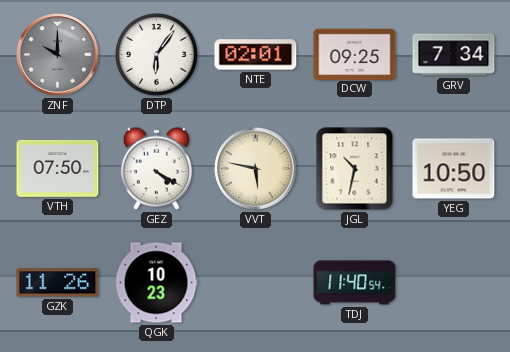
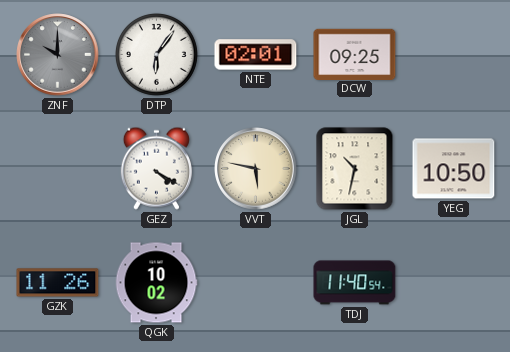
GRV: 7:34 -> none (454, 55)
VTH: 07:50 -> none (58, 168)
QGK: 10:23 -> 10:02 (156, 283)
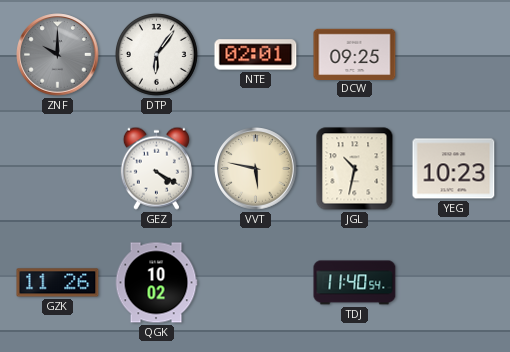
YEG: 10:50 -> 10:23 (454, 169)
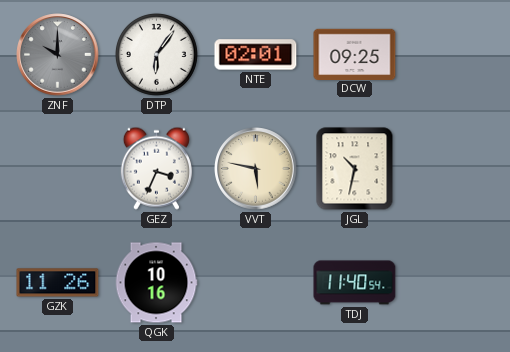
GEZ: 4:20 -> 3:34 (156, 168)
YEG: 10:23 -> none (454, 169)
QGK: 10:02 -> 10:16 (156, 283)
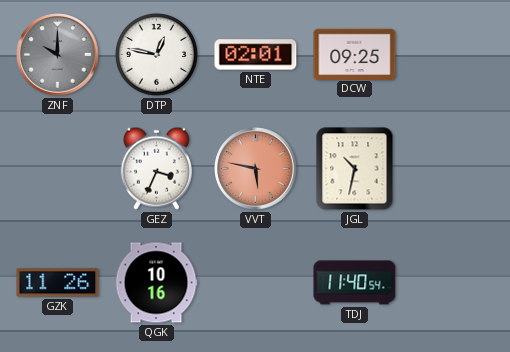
DTP: 6:06 -> 12:47 (156, 54)
VVT dial: cream -> salmon (256, 169)
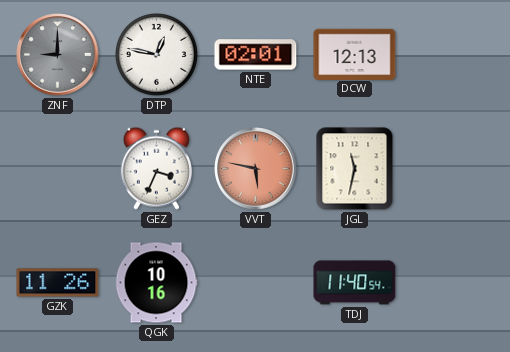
ZNF: 10:00 -> 9:00 (58, 55)
DCW: 09:25 -> 12:13 (355, 54)
JGL: 10:32 -> 11:32 (355, 169)
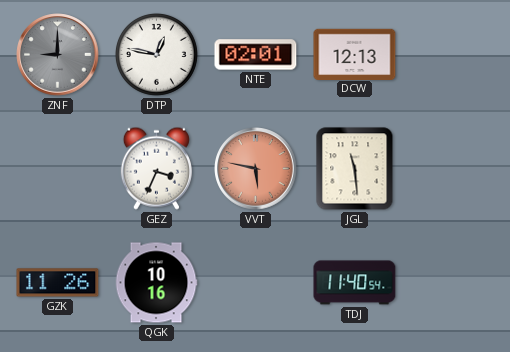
JGL: 11:32 -> 11:29 (355, 169)
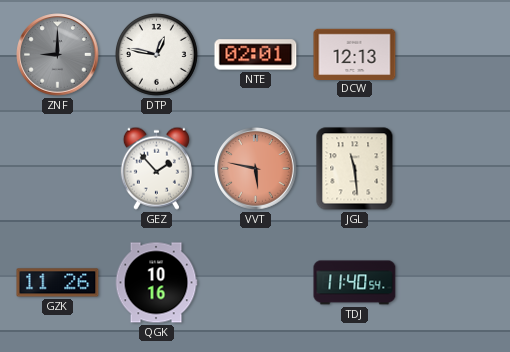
GEZ: 3:34 -> 1:53 (156, 168)
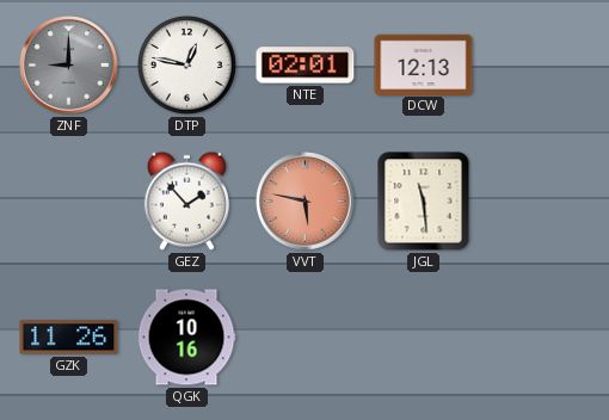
TDJ: 11:40 -> none (355, 283)
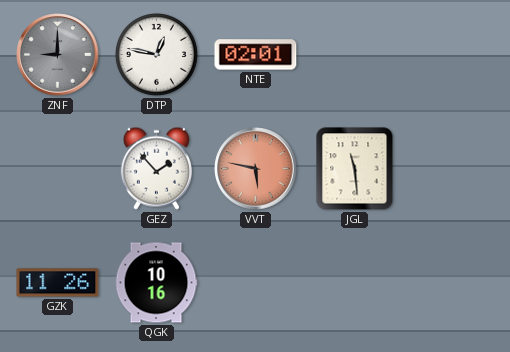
DCW: 12:13 -> none (424, 64)
